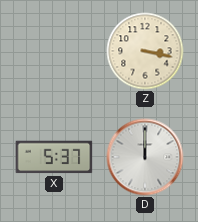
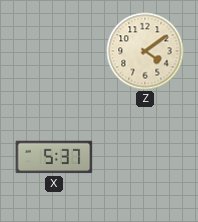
Z: 3:17 -> 4:09 (145, 51)
D: 12:00 -> none (145, 157)
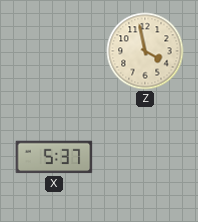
Z: 4:09 -> 3:58 (145, 51)
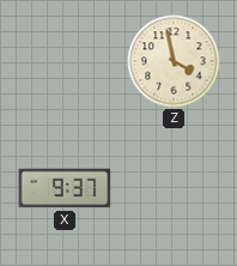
X: 5:37 -> 9:37 (65, 188)
